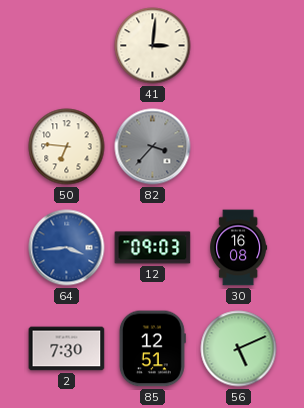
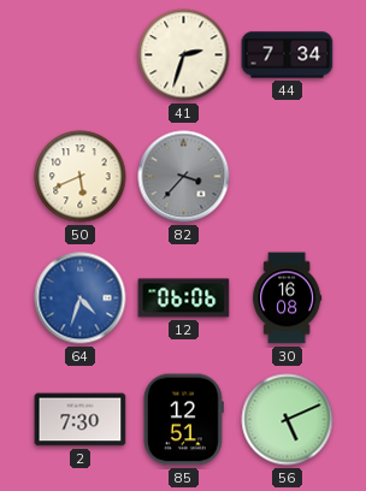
41: 3:01 -> 2:33 (184, 55)
44: none -> 7:34 (288, 55)
50: 6:46 -> 5:41 (81, 177)
64: 3:44 -> 4:33 (81, 298)
12: 09:03 -> 06:06 (184, 298)
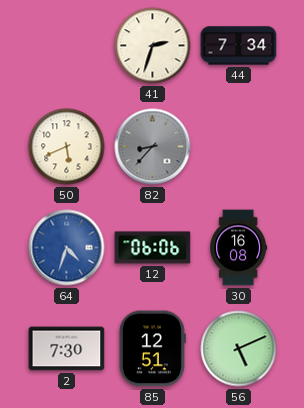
82: 3:37 -> 8:37 (153, 147)
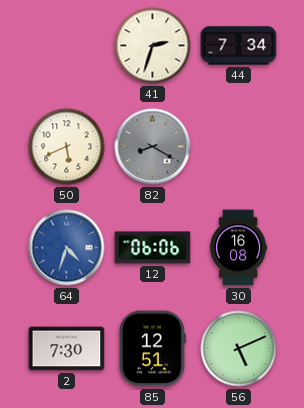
82: 8:37 -> 8:20 (153, 147)
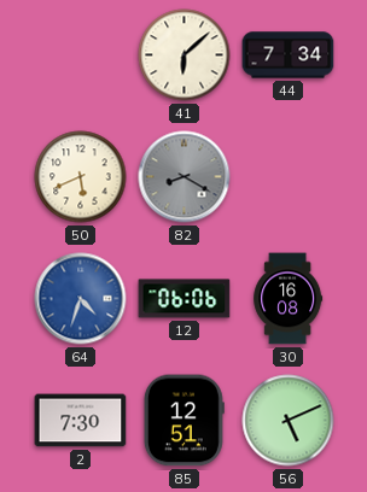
41: 2:33 -> 6:08 (185, 55)
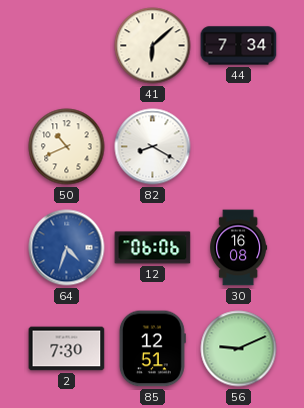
50: 5:41 -> 10:41 (67, 147)
82 dial: grey -> white (153, 147)
56: 5:11 -> 9:11 (239, 349)
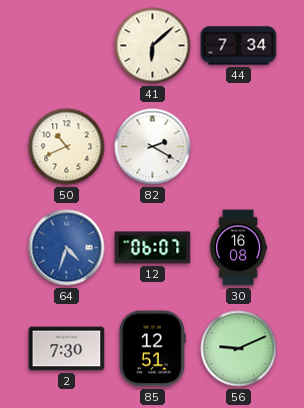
82: 8:20 -> 2:20 (153, 147)
12: 06:06 -> 06:07 (153, 248)
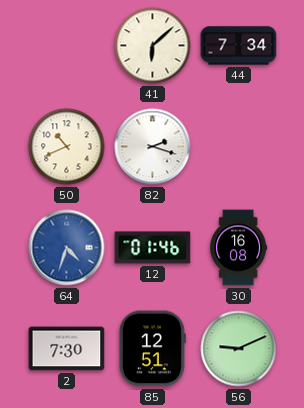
82: 2:20 -> 2:18 (153, 147)
12: 06:07 -> 01:46 (153, 248)
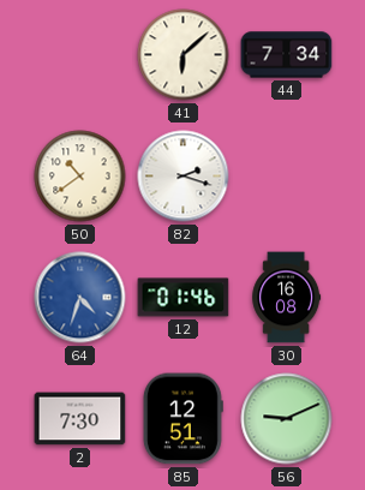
50: 10:41 -> 10:39 (80, 177)
